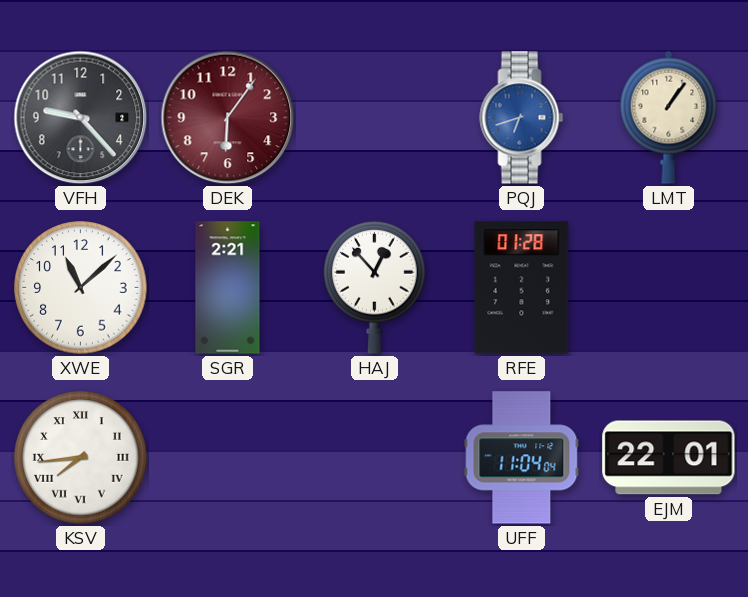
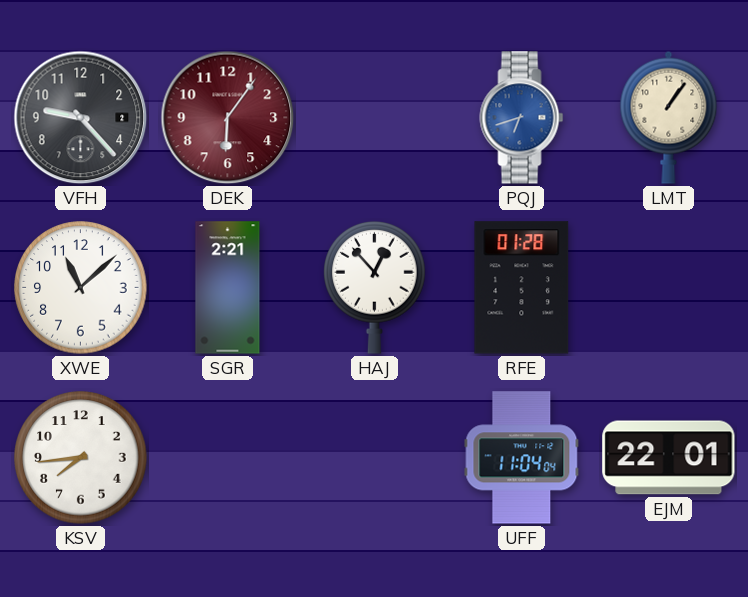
KSV numerals: Roman -> Arabic (81, 458)
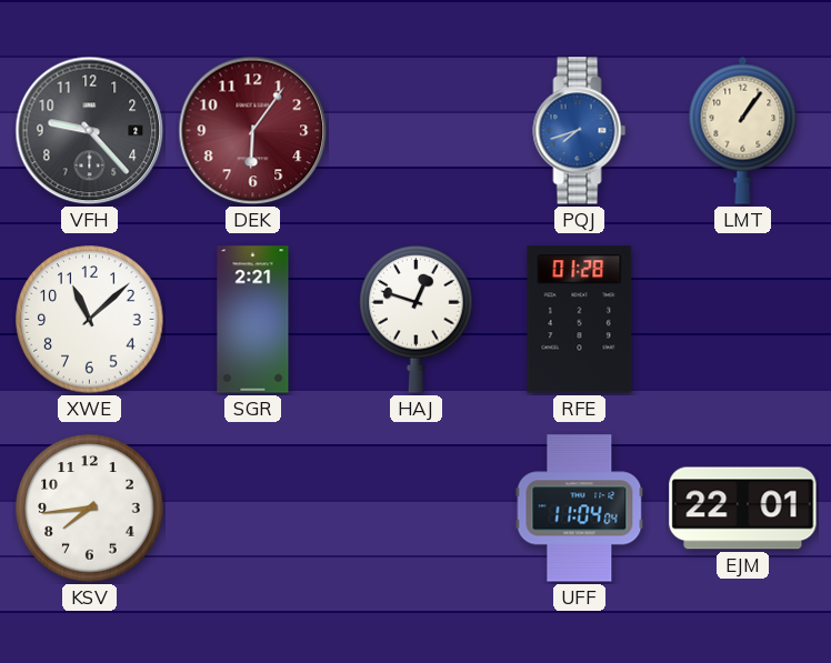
PQJ: 6:42 -> 7:42 (580, 131)
HAJ: 12:53 -> 12:48 (417, 319)
